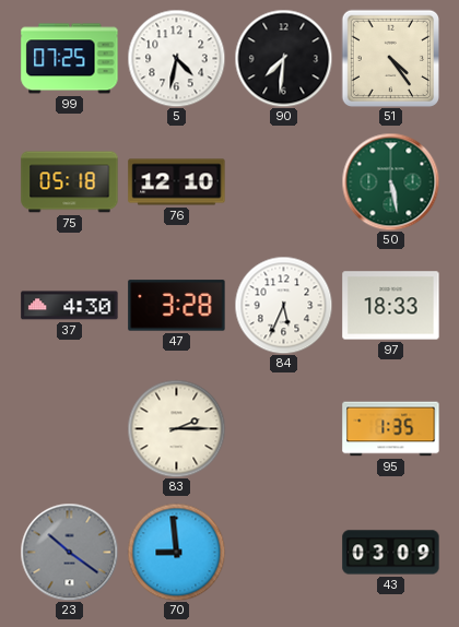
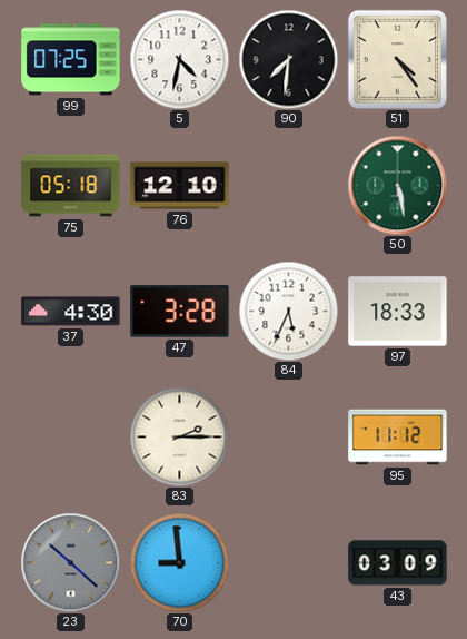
95: 1:35 -> 11:12 (398, 438)
23: 10:21 -> 10:22 (70, 562)
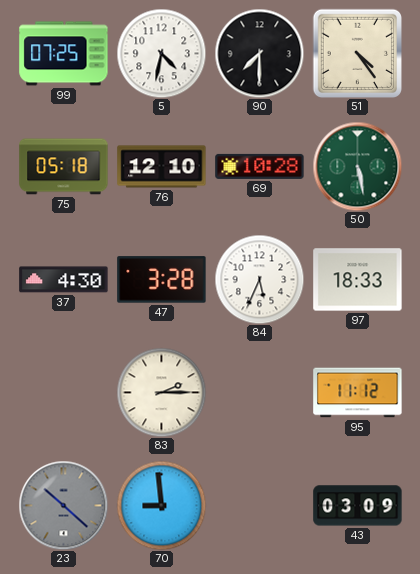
90: 7:31 -> 7:30 (259, 53)
69: none -> 10:28 (260, 166)
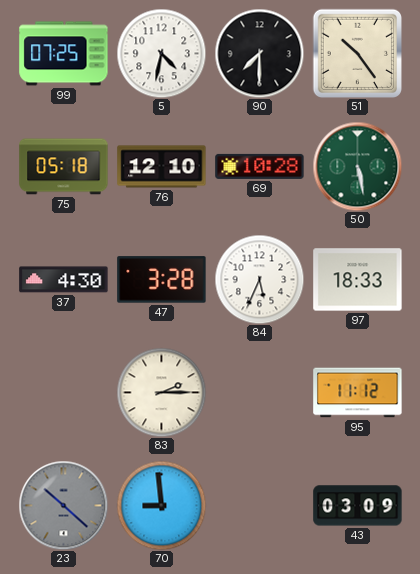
51: 4:24 -> 10:24 (357, 53)
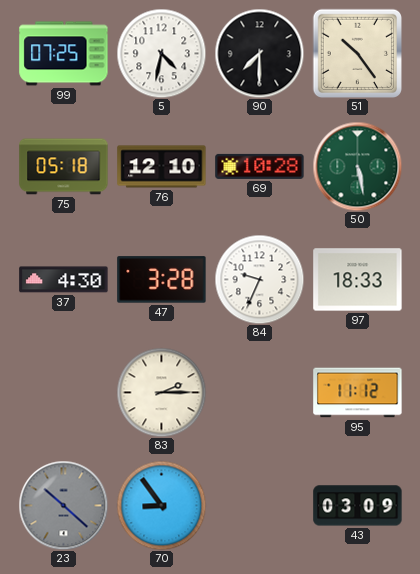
84: 5:34 -> 9:34 (259, 279)
70: 8:59 -> 8:54 (161, 505)
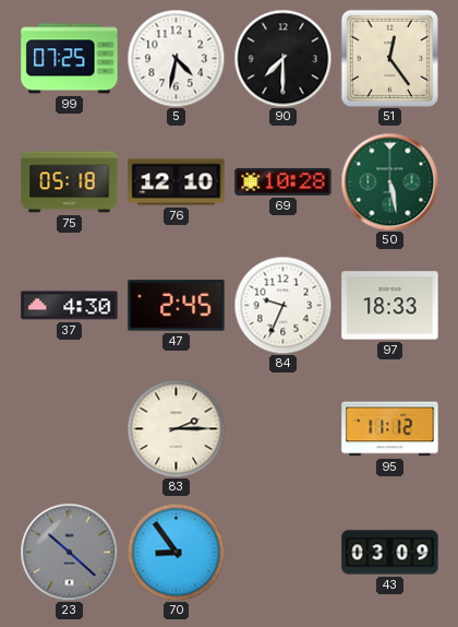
51: 10:24 -> 12:24 (389, 58)
47: 3:28 -> 2:45 (177, 306)
